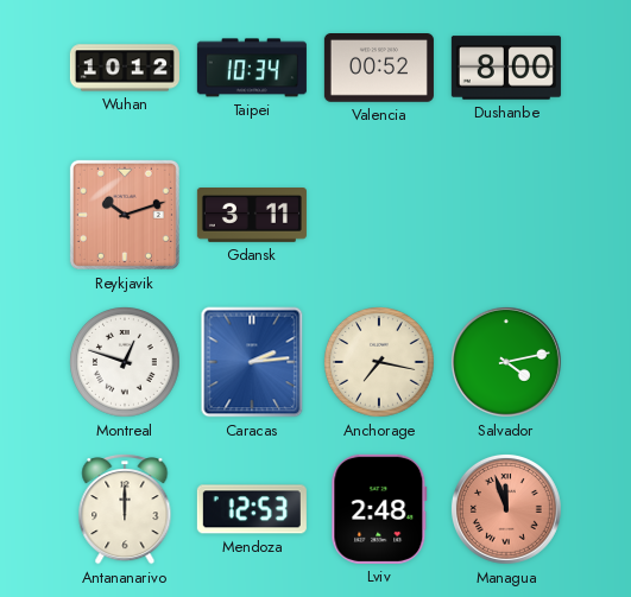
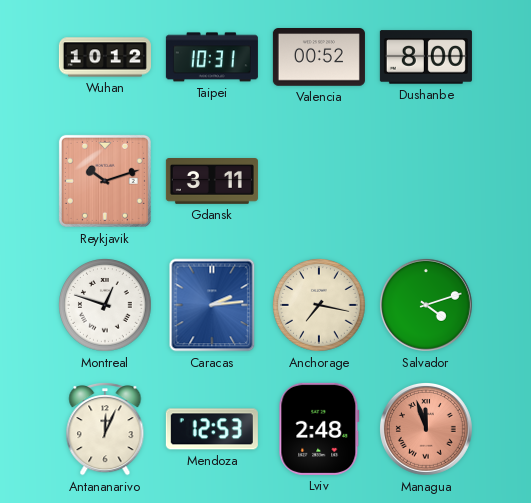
Taipei: 10:34 -> 10:31 (212, 57)
Salvador: 4:13 -> 4:12 (426, 305)
Antananarivo: 12:00 -> 12:04 (105, 430)
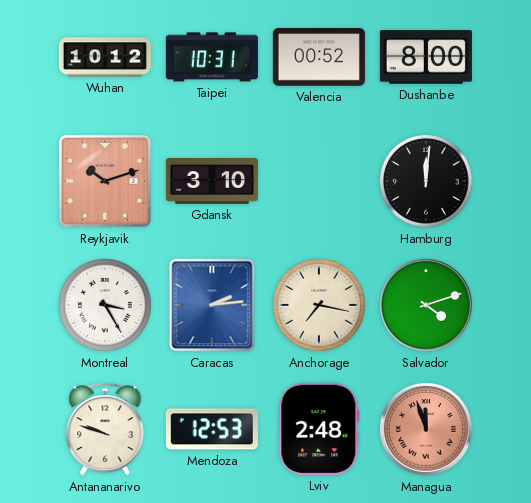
Gdansk: 3:11 -> 3:10 (212, 182)
Hamburg: none -> 12:01 (427, 182)
Montreal: 12:48 -> 3:25 (106, 306)
Antananarivo: 12:04 -> 9:48 (105, 430)
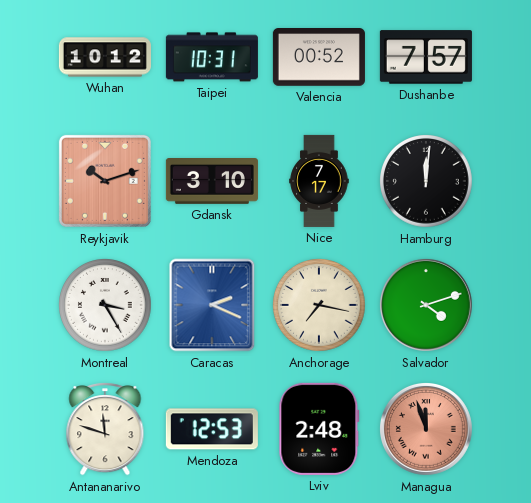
Dushanbe: 8:00 -> 7:57 (426, 57)
Nice: none -> 7:17 (319, 181)
Caracas: 2:14 -> 2:19 (212, 305)
Antananarivo: 9:48 -> 11:48 (105, 430)
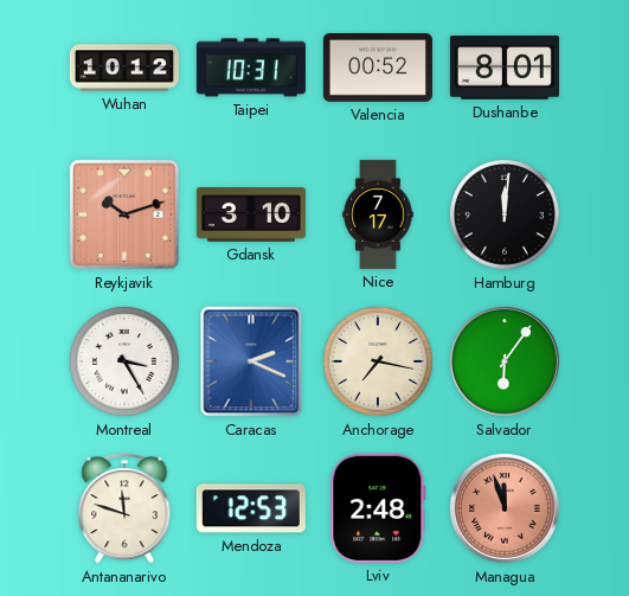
Dushanbe: 7:57 -> 8:01 (505, 68)
Salvador: 4:12 -> 6:06 (505, 361)
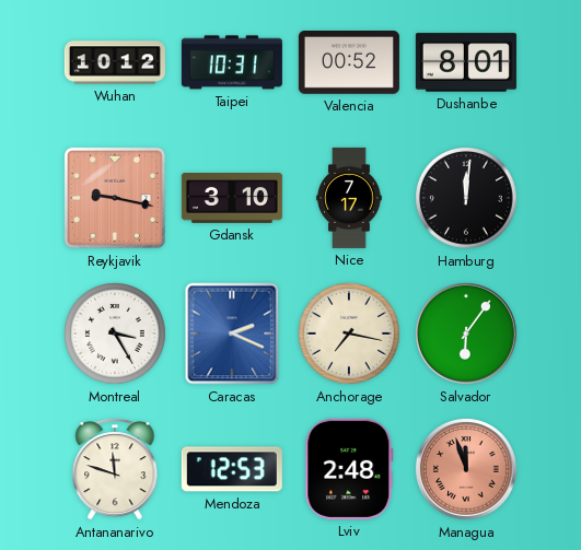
Reykjavik: 10:12 -> 9:17 (115, 198)
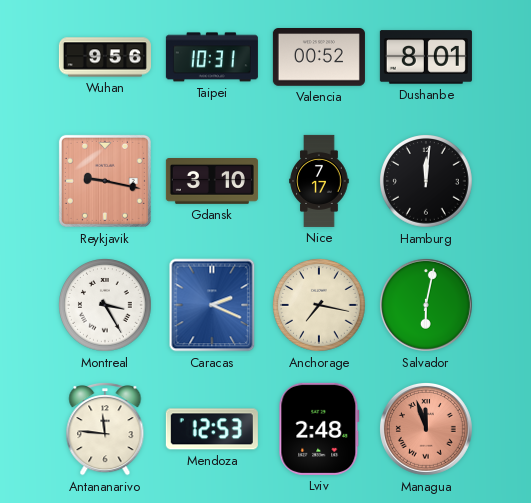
Wuhan: 10:12 -> 9:56 (105, 57)
Salvador: 6:06 -> 6:02 (426, 305)
Antananarivo: 11:48 -> 11:46 (105, 430)
